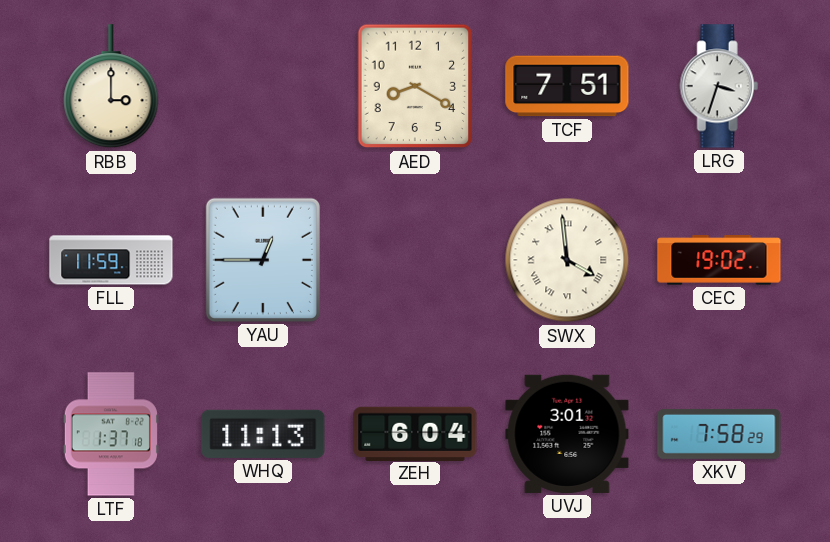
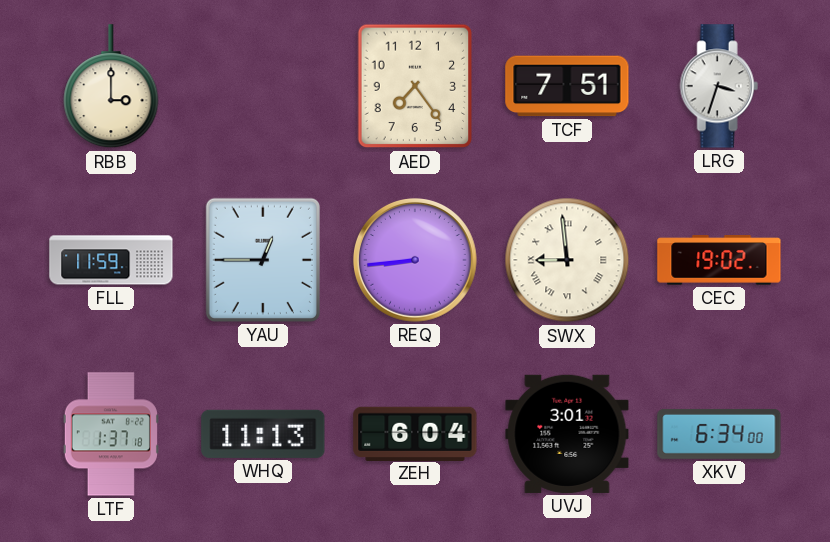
AED: 8:20 -> 7:24 (415, 86)
REQ: none -> 8:44 (416, 261)
SWX: 3:59 -> 8:59 (567, 260)
XKV: 7:58 -> 6:34 (719, 434)
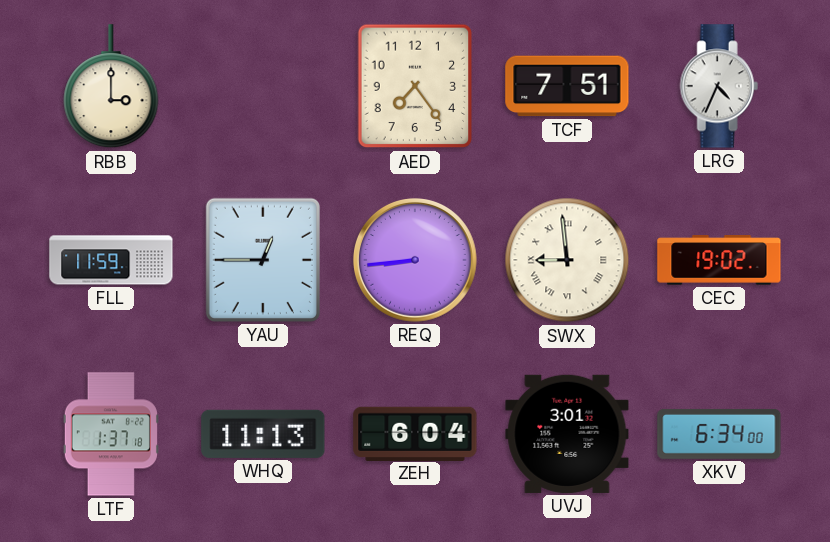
LRG: 3:33 -> 4:34 (719, 86)
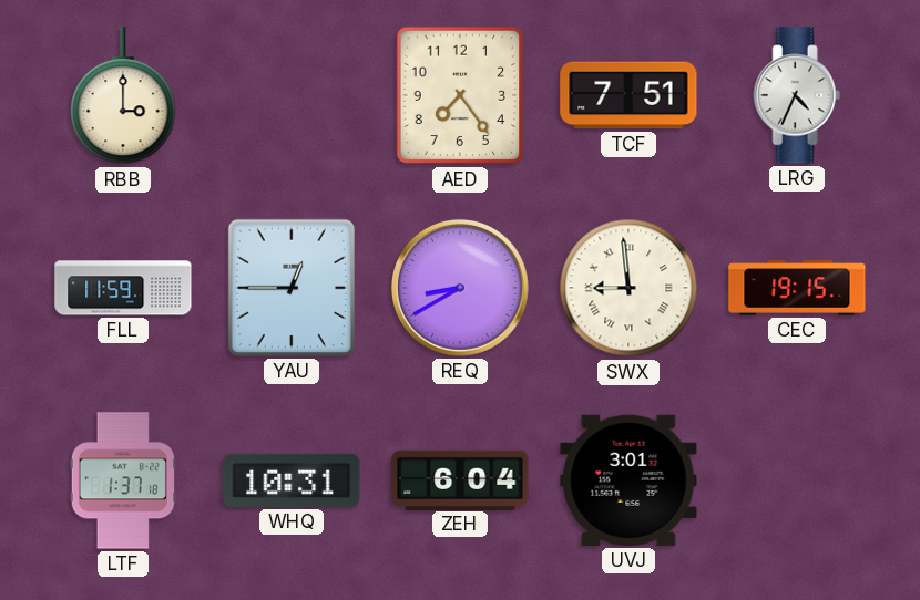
REQ: 8:44 -> 8:40 (461, 289)
CEC: 19:02 -> 19:15 (797, 288)
WHQ: 11:13 -> 10:31 (292, 480)
XKV: 6:34 -> none (719, 434)
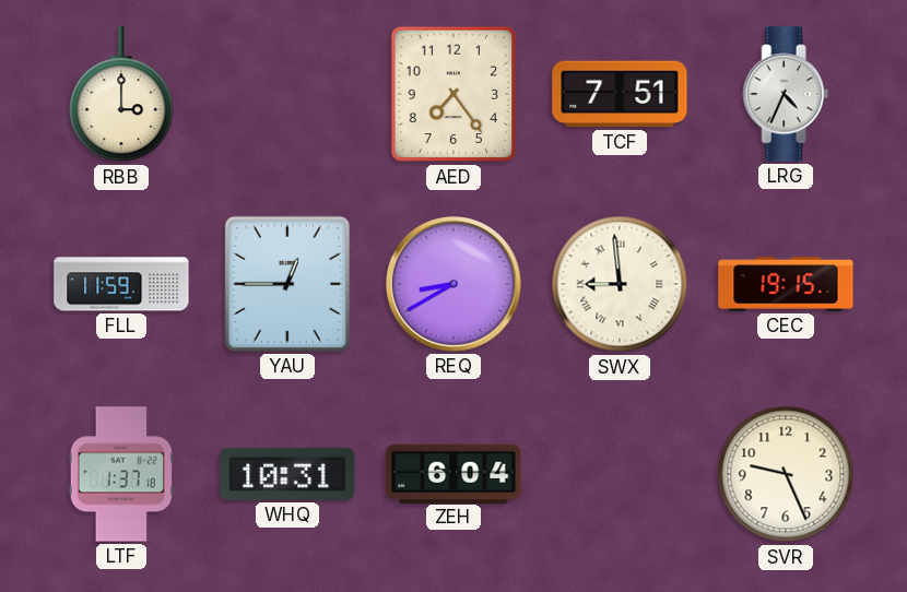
UVJ: 3:01 -> none (628, 480)
SVR: none -> 9:26 (786, 474)
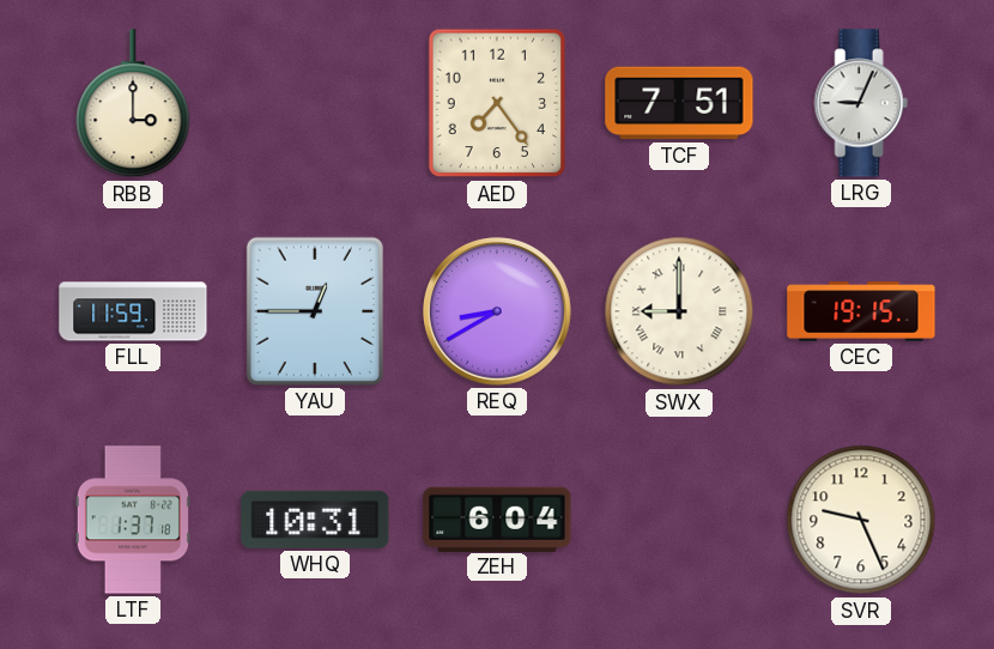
LRG: 4:34 -> 9:04 (861, 103)
SWX: 8:59 -> 9:00 (679, 311)
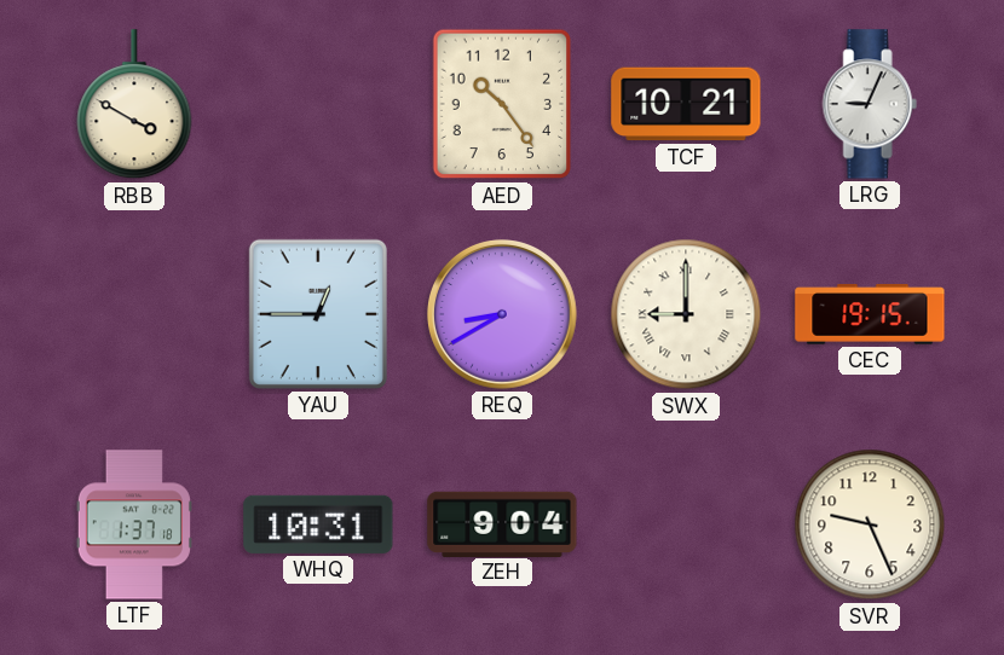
RBB: 3:00 -> 3:50 (134, 105)
AED: 7:24 -> 10:24 (502, 104)
TCF: 7:51 -> 10:21 (686, 104)
FLL: 11:59 -> none (133, 311)
ZEH: 6:04 -> 9:04 (502, 523)
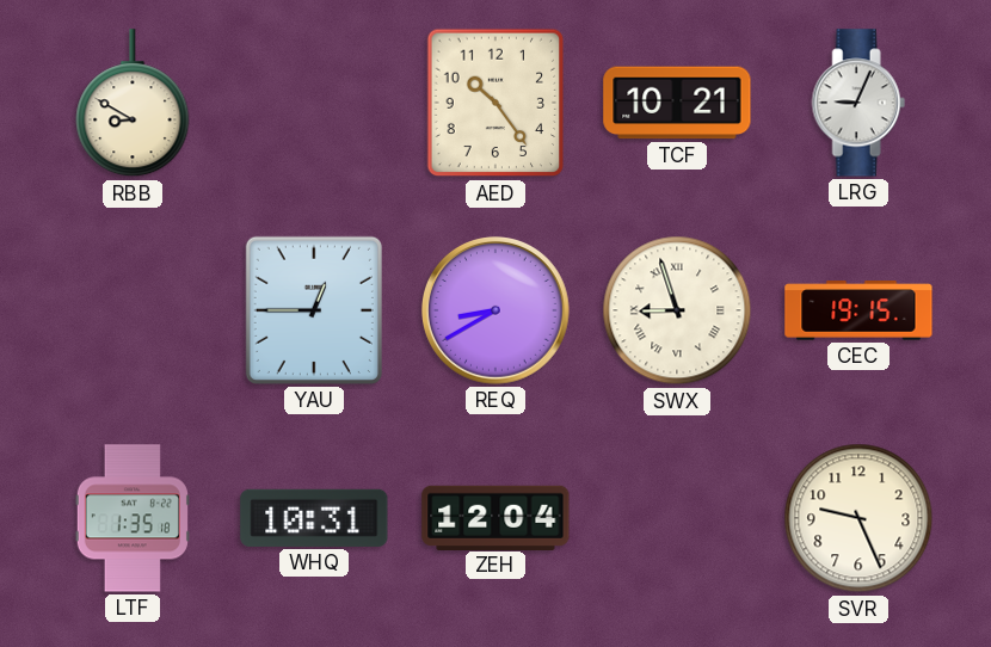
RBB: 3:50 -> 8:50 (133, 104)
SWX: 9:00 -> 8:57 (677, 310)
LTF: 1:37 -> 1:35 (133, 518)
ZEH: 9:04 -> 12:04 (496, 517)
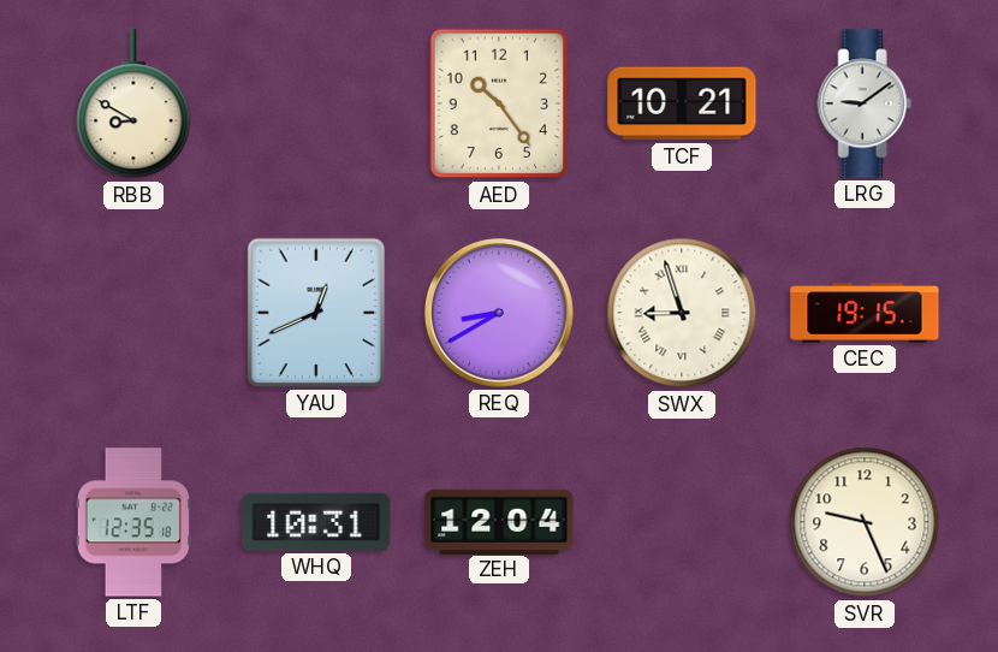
LRG: 9:04 -> 9:09 (865, 103)
YAU: 12:45 -> 12:41 (316, 313)
LTF: 1:35 -> 12:35 (133, 522)
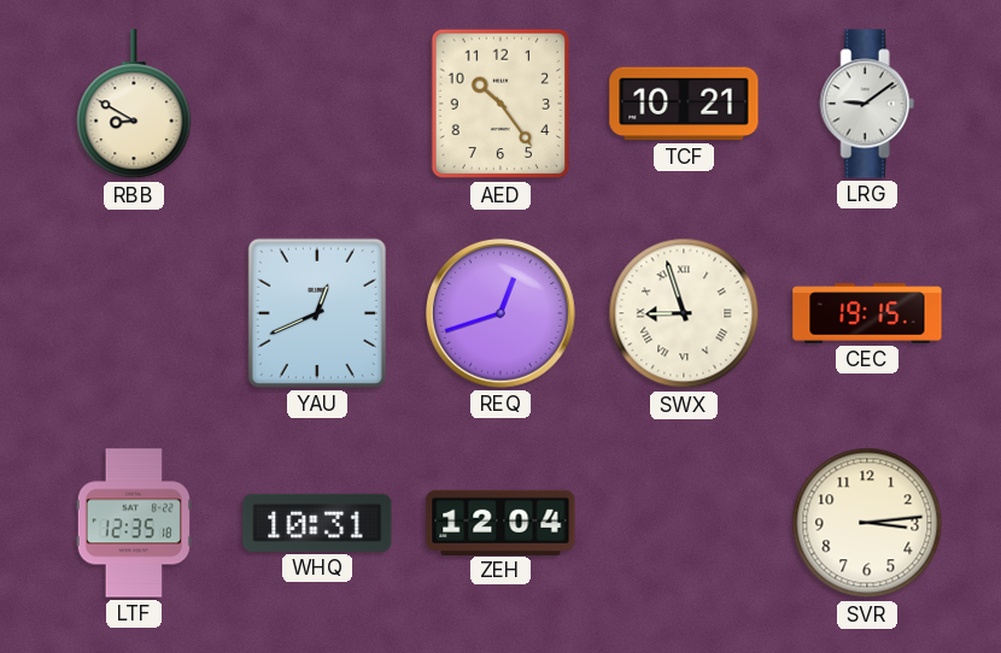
REQ: 8:40 -> 12:42 (502, 314)
SVR: 9:26 -> 3:14 (867, 523)
